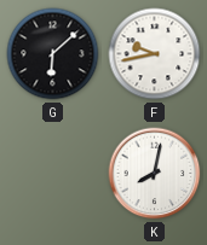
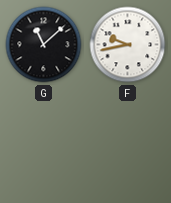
G: 6:08 -> 11:08 (44, 45)
K: 8:02 -> none (155, 174)
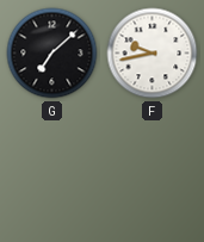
G: 11:08 -> 7:08 (52, 54)
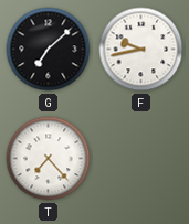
T: none -> 7:23 (49, 159)
